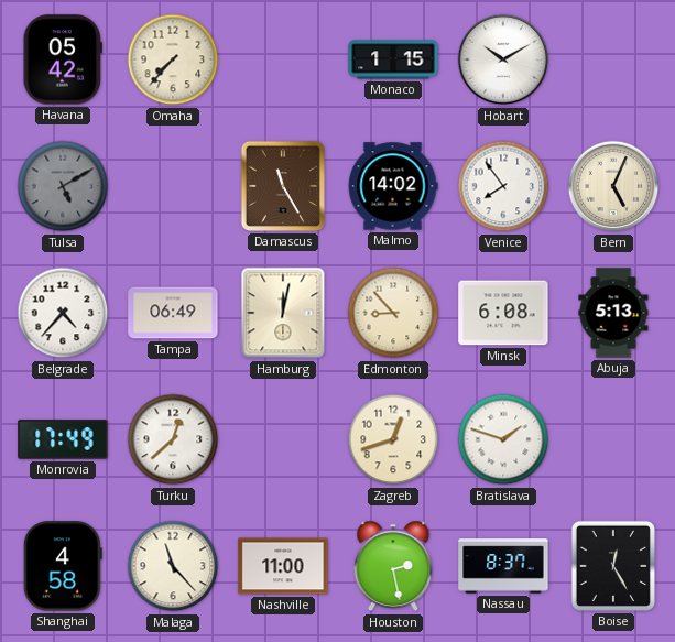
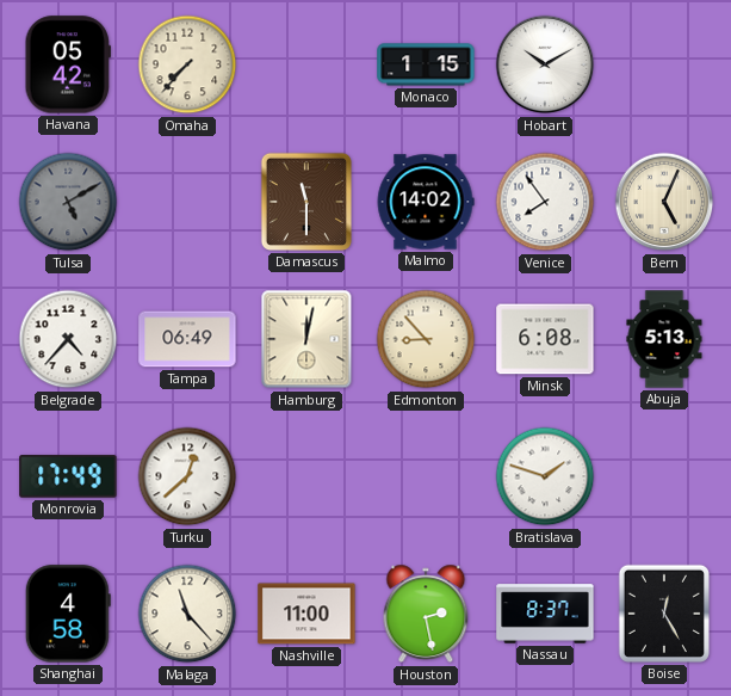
Damascus: 11:25 -> 11:30 (306, 202)
Zagreb: 12:42 -> none (393, 439)
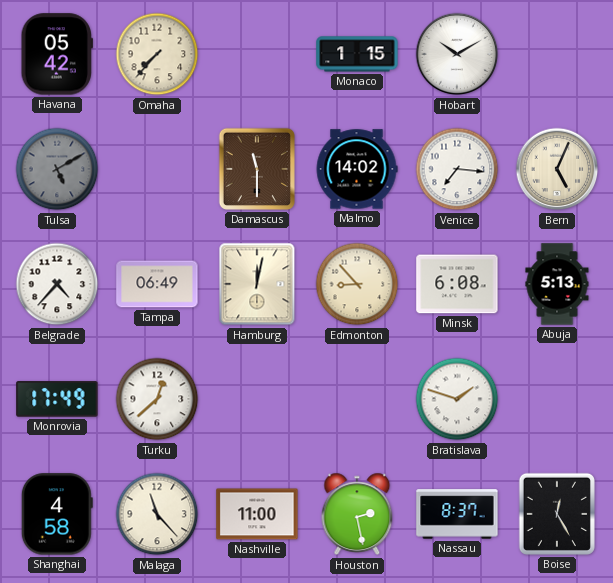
Venice: 7:54 -> 7:16 (457, 169)
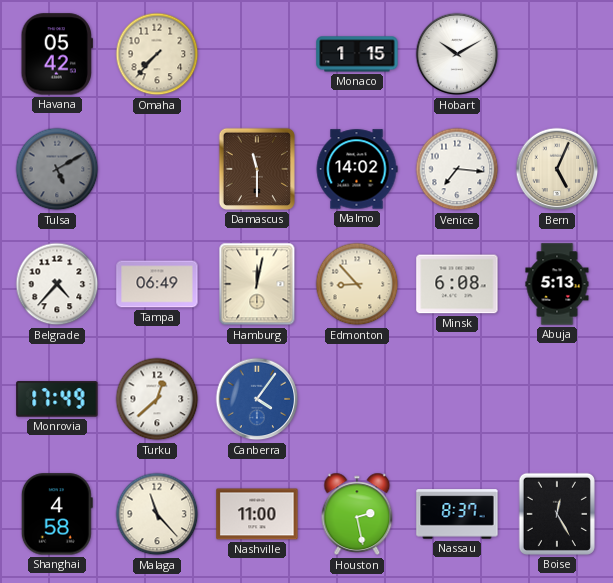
Canberra: none -> 4:06 (257, 399)
Bratislava: 1:48 -> none (457, 399)
